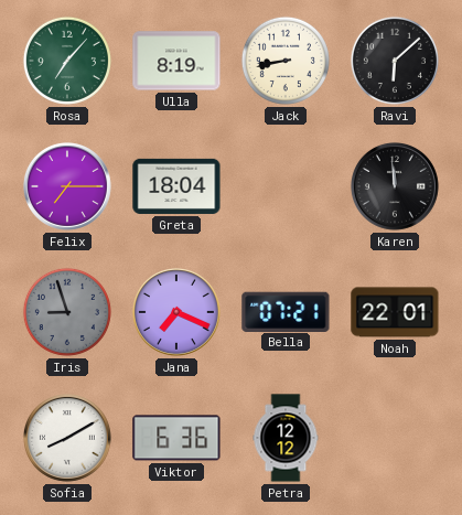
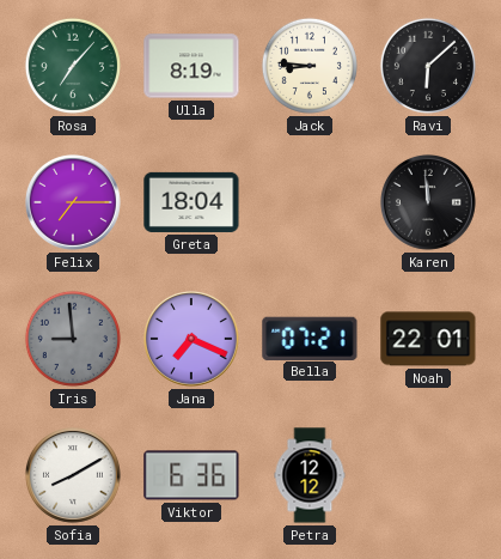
Jack: 8:43 -> 8:46 (310, 66)
Iris: 8:57 -> 8:59 (73, 339)
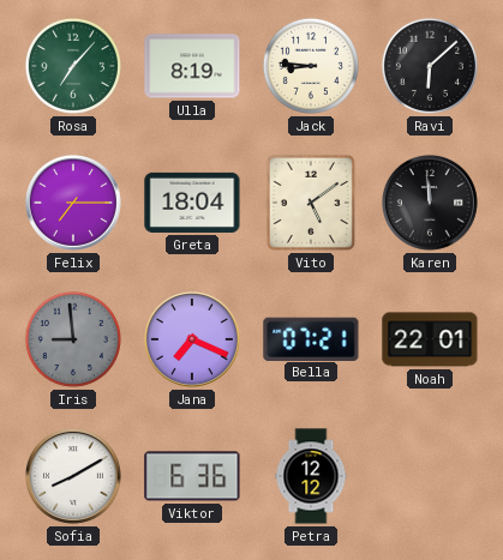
Vito: none -> 5:09 (311, 203)
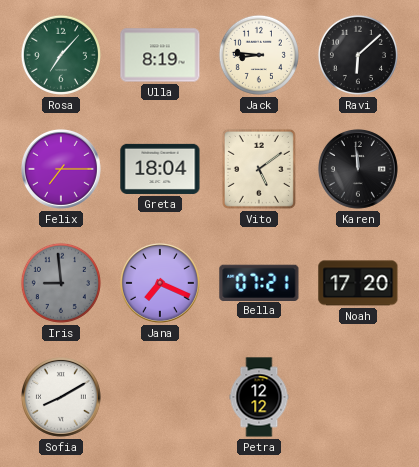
Noah: 22:01 -> 17:20 (358, 283)
Viktor: 6:36 -> none (192, 476)
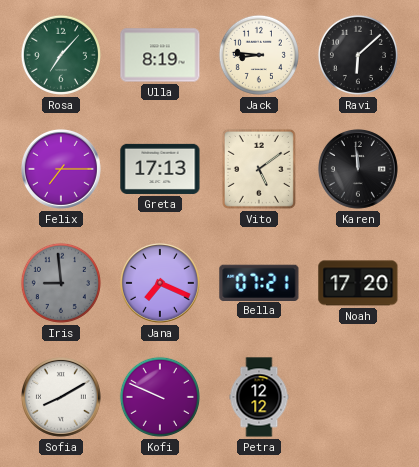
Greta: 18:04 -> 17:13 (160, 169)
Kofi: none -> 9:49 (160, 397)
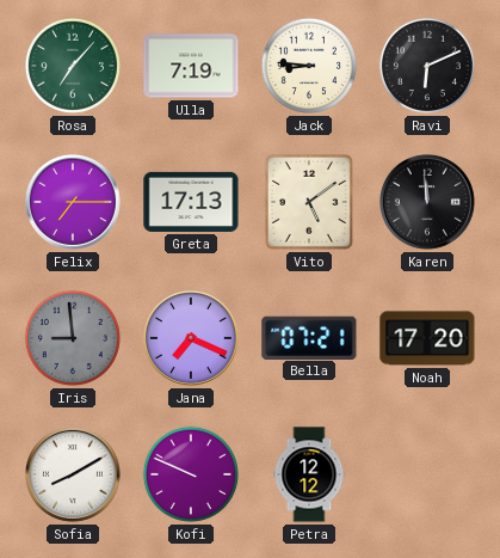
Ulla: 8:19 -> 7:19 (191, 66)
Ravi: 6:08 -> 6:11 (427, 66)
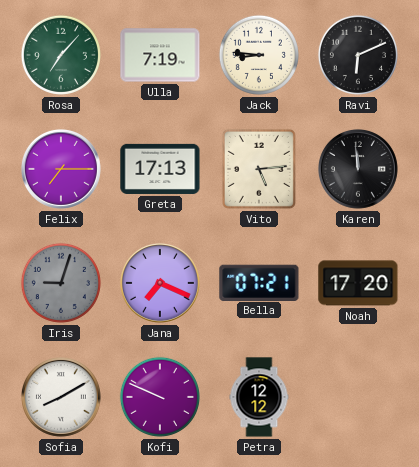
Vito: 5:09 -> 5:14 (259, 169)
Iris: 8:59 -> 9:03 (61, 283)
